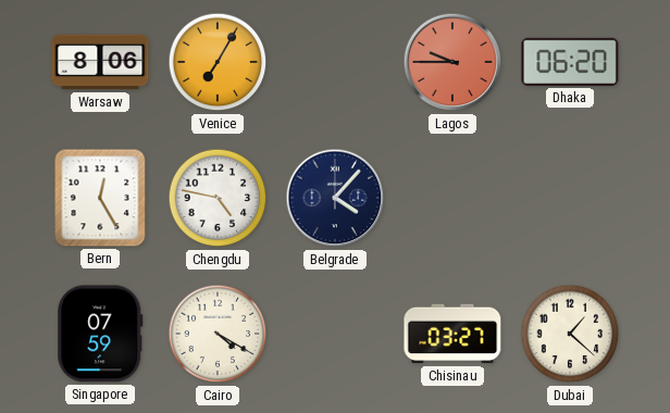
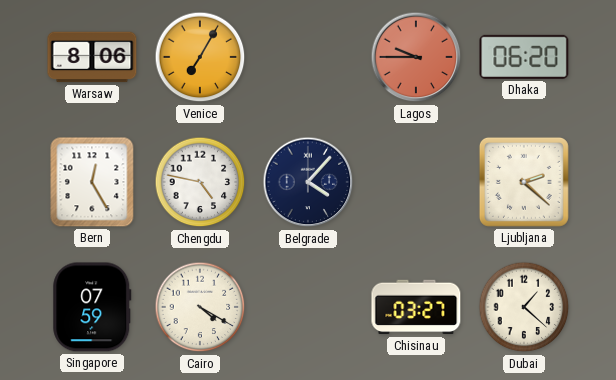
Ljubljana: none -> 2:22 (524, 182)
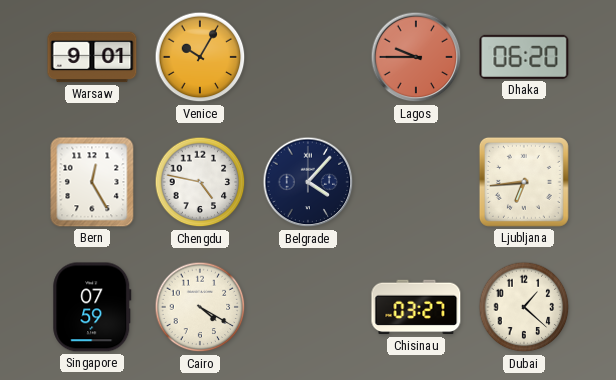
Warsaw: 8:06 -> 9:01 (92, 57)
Venice: 7:05 -> 10:05 (200, 57)
Ljubljana: 2:22 -> 6:44 (524, 182)
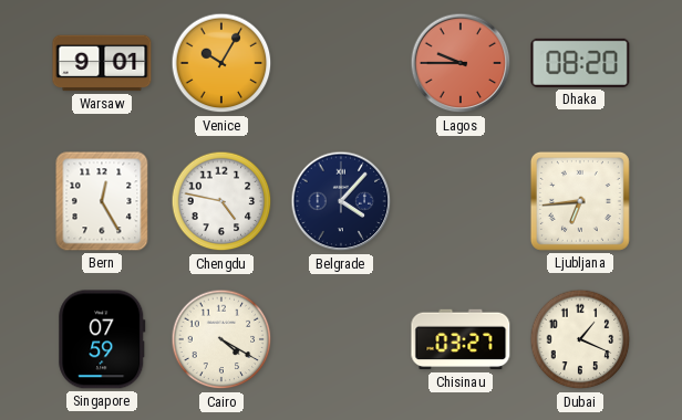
Dhaka: 06:20 -> 08:20 (580, 63)
Dubai: 1:22 -> 1:19 (580, 339)
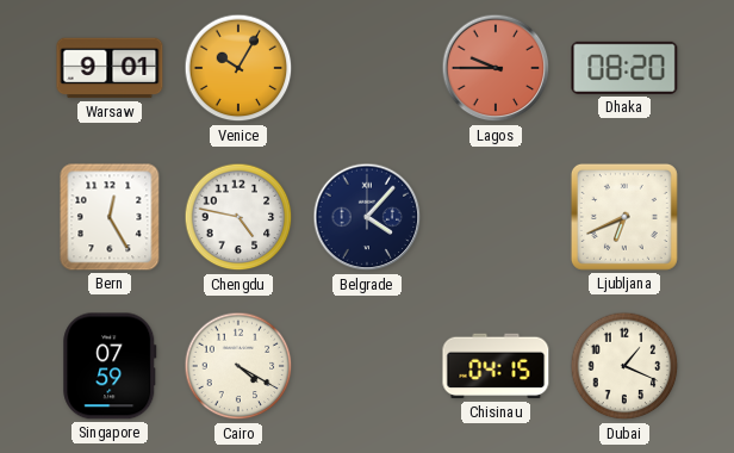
Ljubljana: 6:44 -> 6:41 (624, 217)
Chisinau: 03:27 -> 04:15 (496, 366)
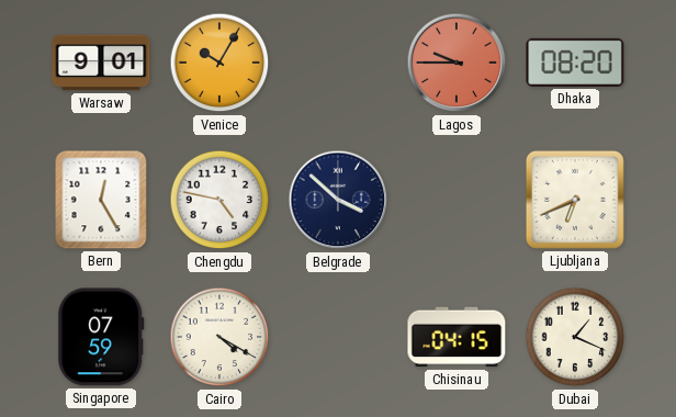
Belgrade: 4:07 -> 3:52 (338, 200)
